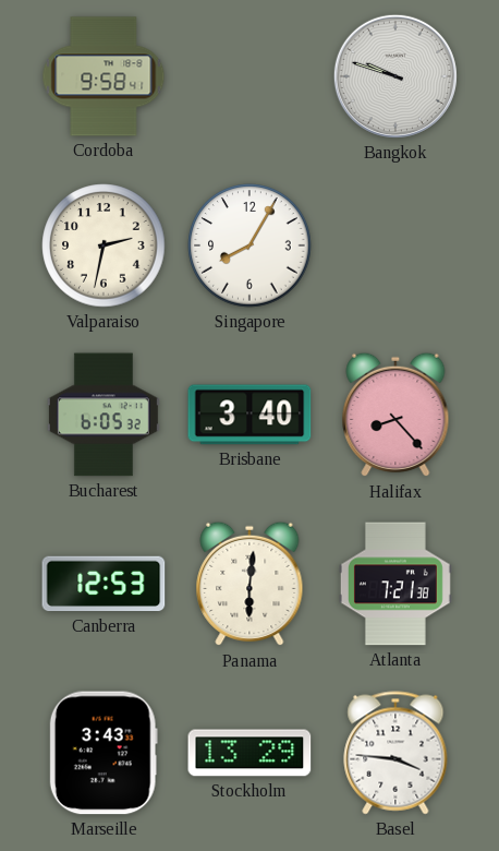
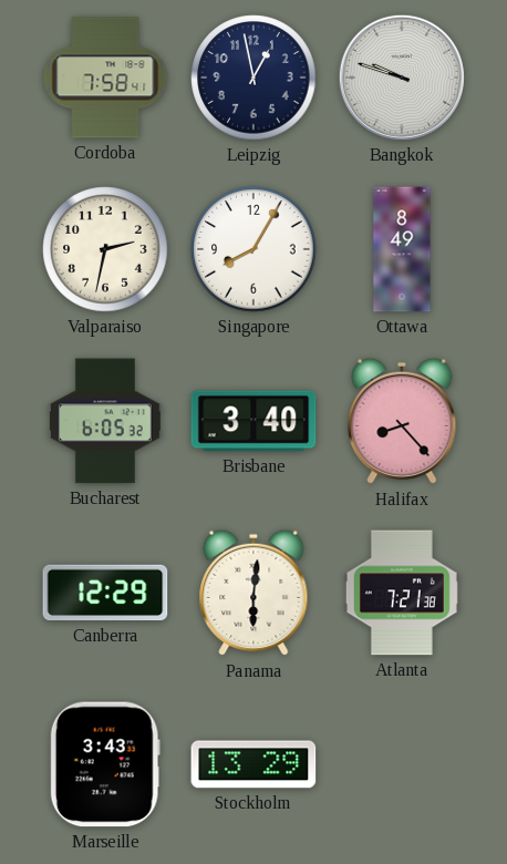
Cordoba: 9:58 -> 7:58 (105, 78)
Leipzig: none -> 12:58 (253, 78)
Ottawa: none -> 8:49 (402, 249)
Canberra: 12:53 -> 12:29 (105, 593)
Basel: 3:46 -> none (395, 753)
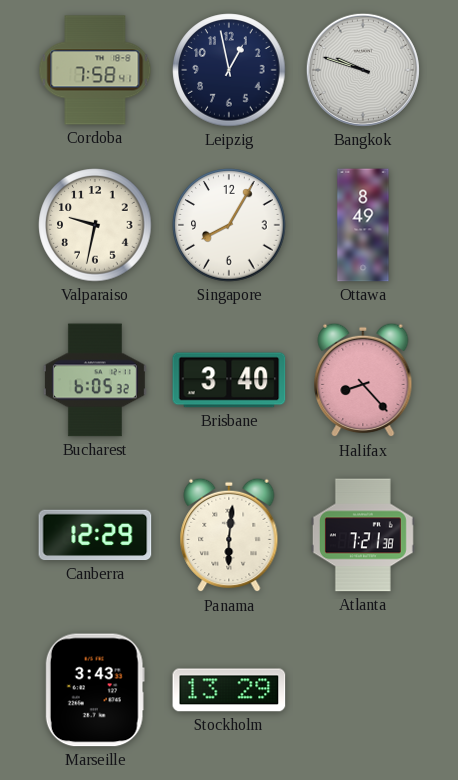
Valparaiso: 2:32 -> 9:32 (95, 225)
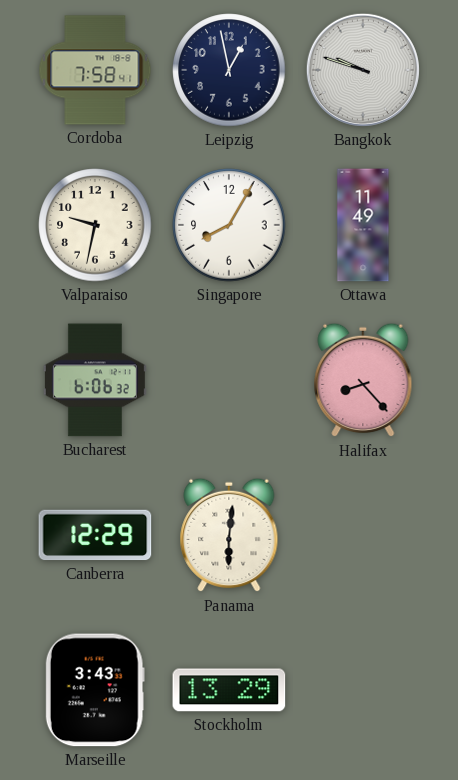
Ottawa: 8:49 -> 11:49 (363, 225)
Bucharest: 6:05 -> 6:06 (95, 380)
Brisbane: 3:40 -> none (229, 380)
Atlanta: 7:21 -> none (363, 535)
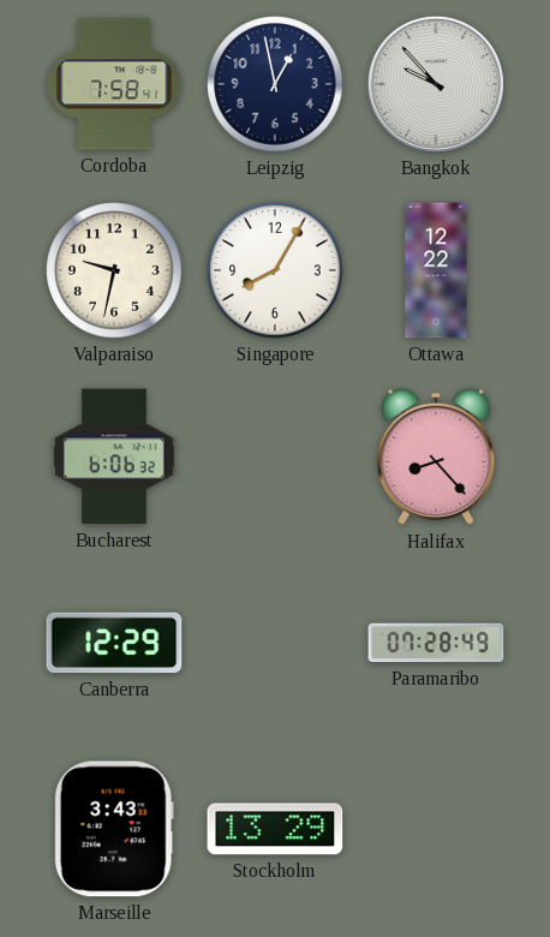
Bangkok: 9:48 -> 9:53 (436, 84)
Ottawa: 11:49 -> 12:22 (436, 270)
Panama: 6:01 -> none (229, 535)
Paramaribo: none -> 07:28 (436, 643)
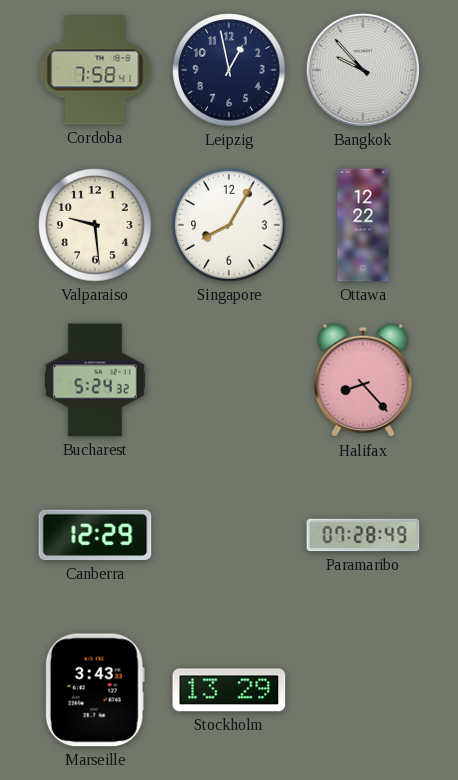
Valparaiso: 9:32 -> 9:29 (95, 225)
Bucharest: 6:06 -> 5:24 (95, 380)
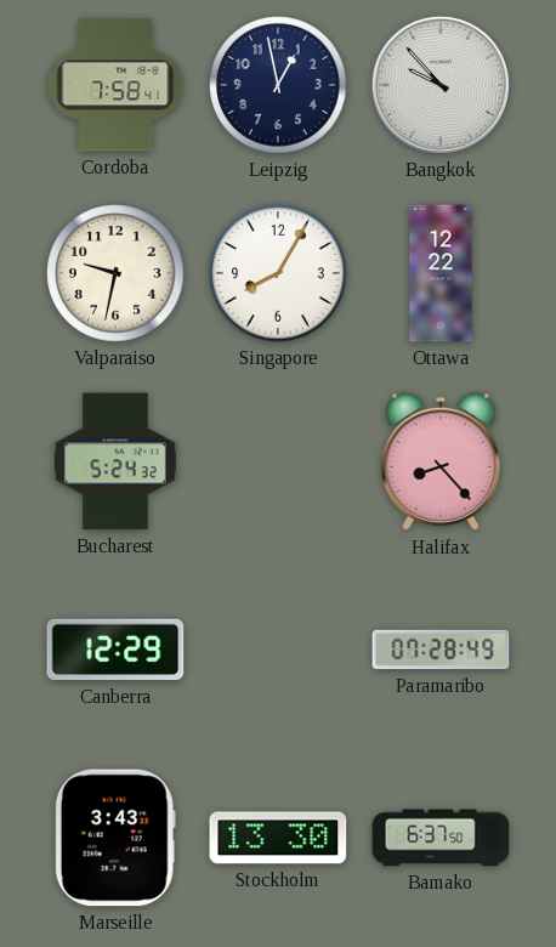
Valparaiso: 9:29 -> 9:32 (115, 273)
Stockholm: 13:29 -> 13:30 (278, 838)
Bamako: none -> 6:37 (441, 838)
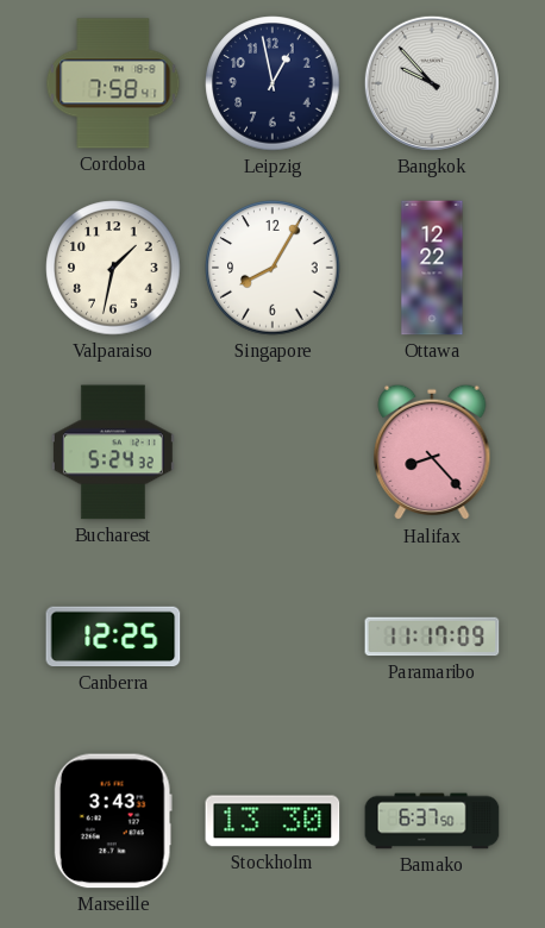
Valparaiso: 9:32 -> 1:32 (113, 268)
Canberra: 12:29 -> 12:25 (113, 637)
Paramaribo: 07:28 -> 11:17 (432, 637)
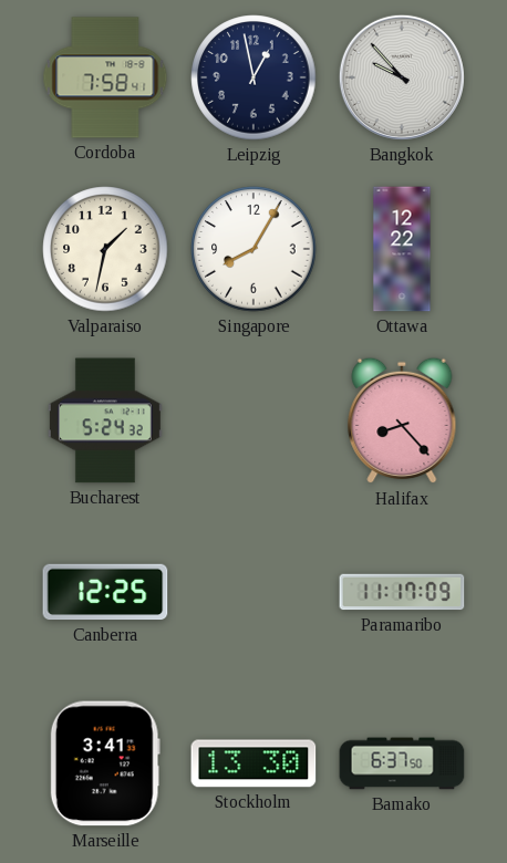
Marseille: 3:43 -> 3:41 (105, 763)
